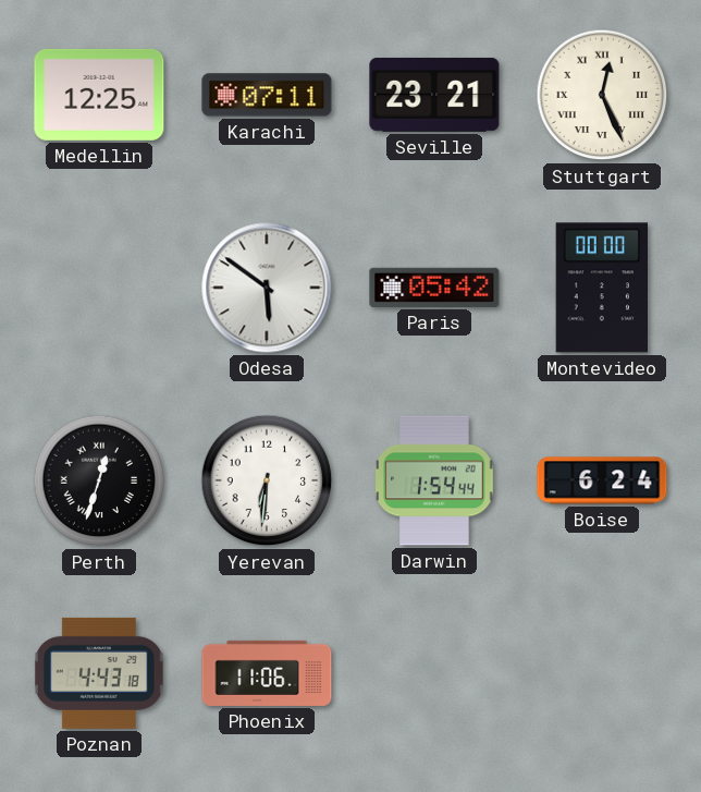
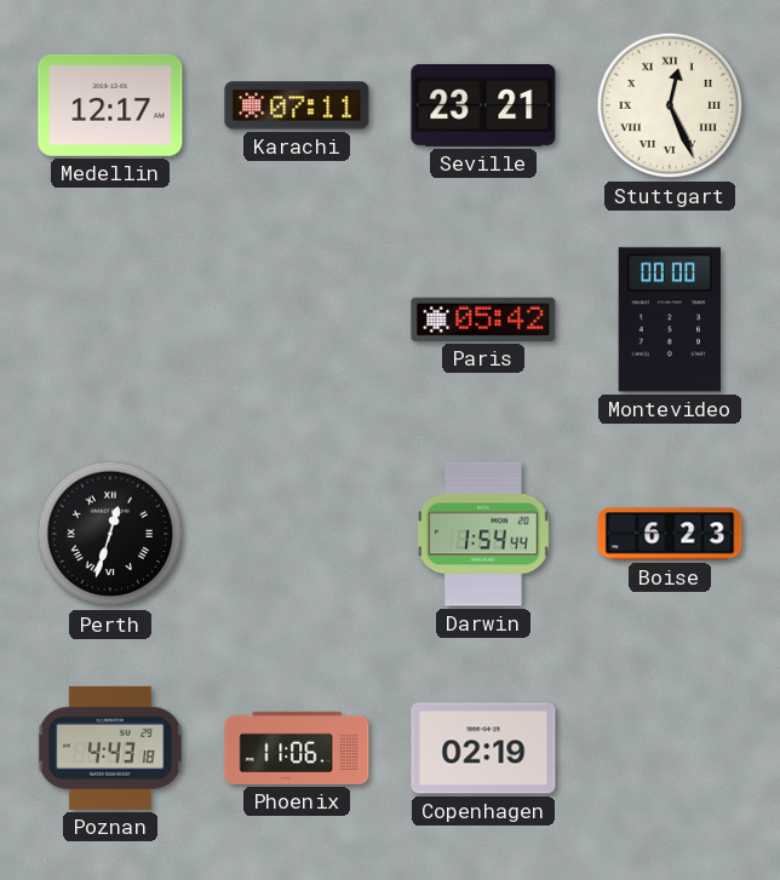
Medellin: 12:25 -> 12:17 (110, 105)
Odesa: 5:51 -> none (267, 288)
Yerevan: 6:31 -> none (267, 480)
Boise: 6:24 -> 6:23 (670, 534)
Copenhagen: none -> 02:19 (483, 748)
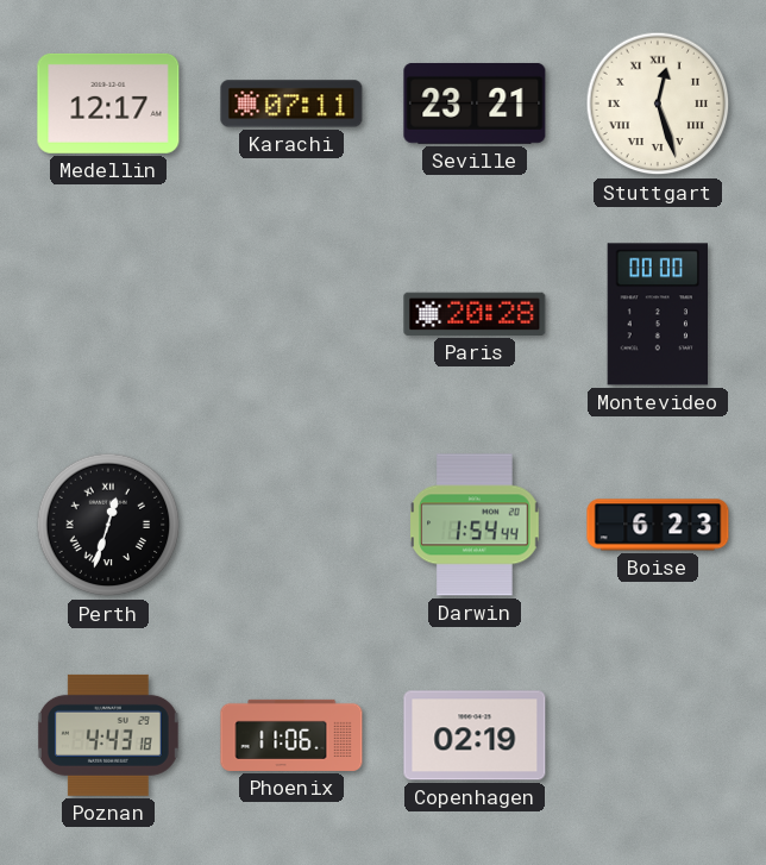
Stuttgart: 12:26 -> 12:27 (658, 104)
Paris: 05:42 -> 20:28 (475, 314)
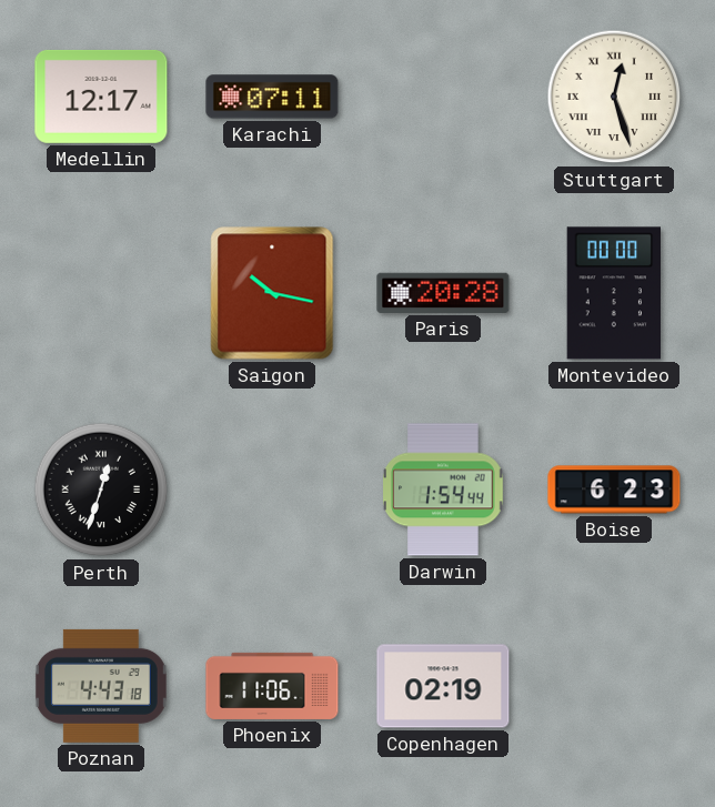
Seville: 23:21 -> none (475, 104)
Saigon: none -> 10:17 (272, 293)
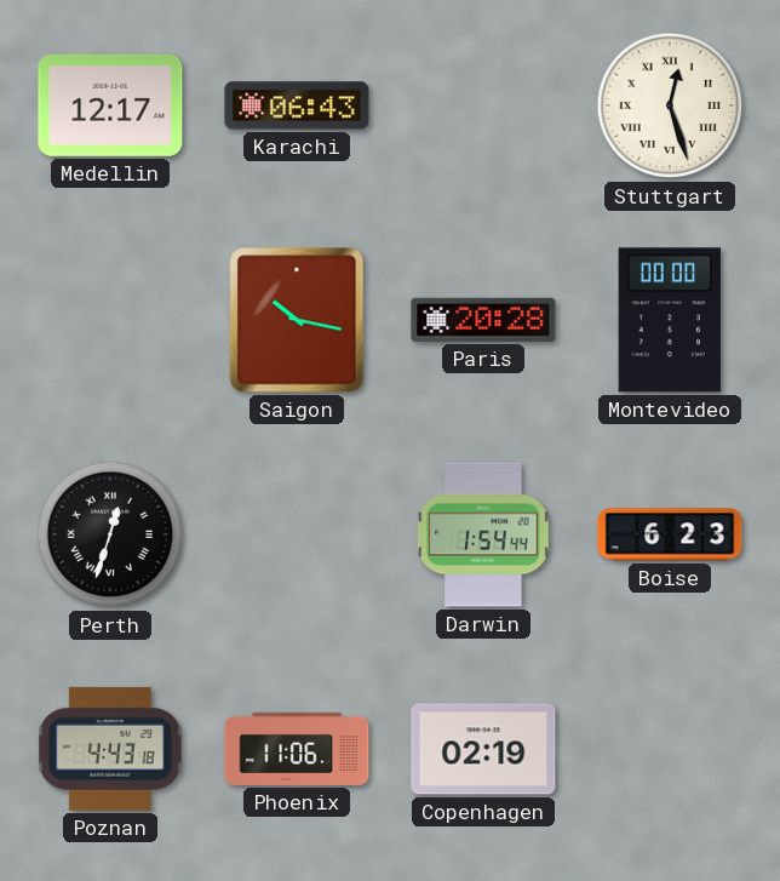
Karachi: 07:11 -> 06:43 (297, 105)
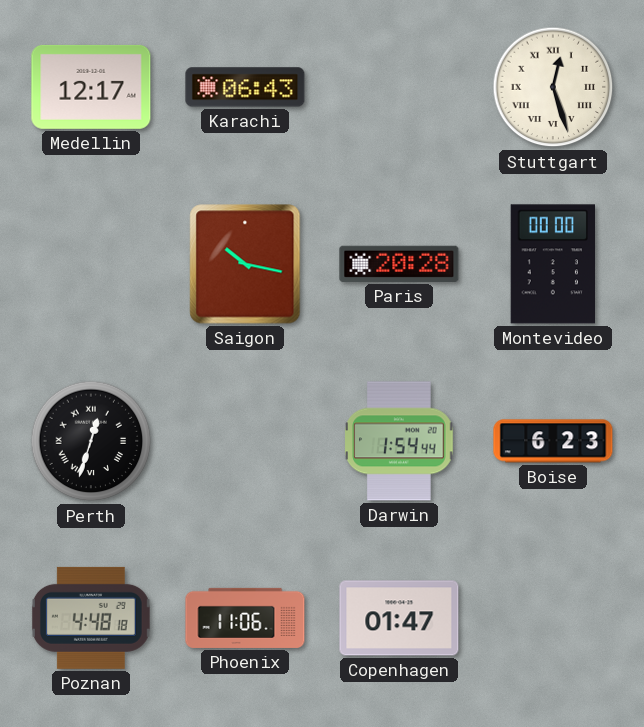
Poznan: 4:43 -> 4:48 (91, 618)
Copenhagen: 02:19 -> 01:47 (399, 618)
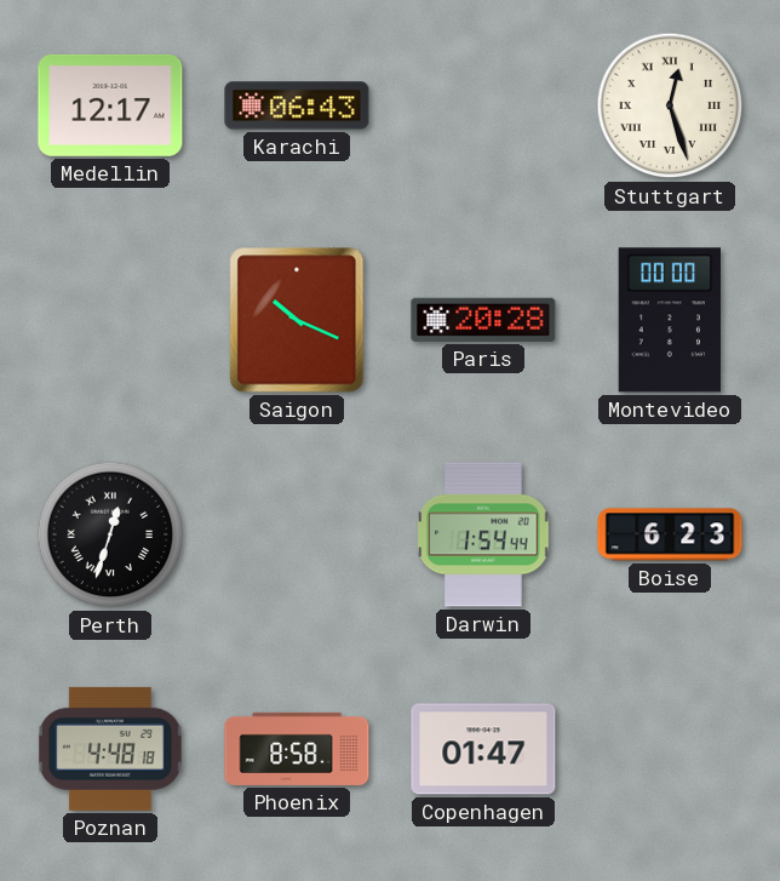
Saigon: 10:17 -> 10:19 (297, 320)
Phoenix: 11:06 -> 8:58 (297, 749)
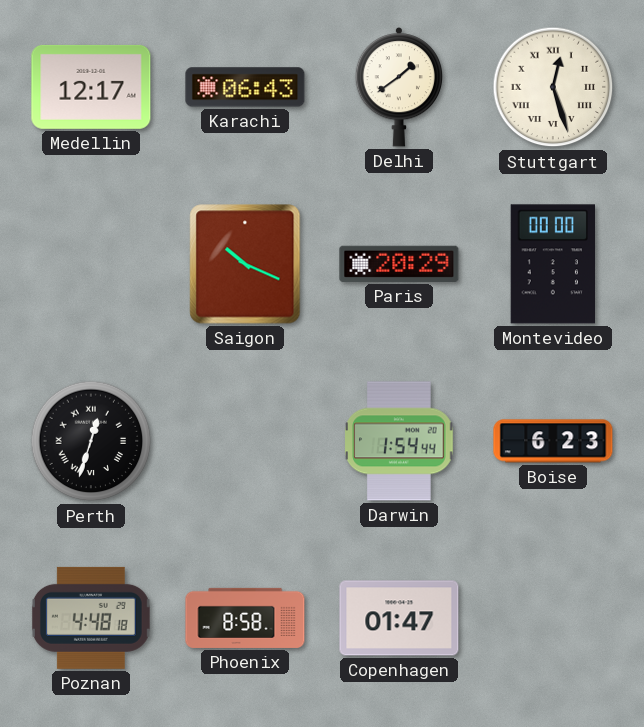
Delhi: none -> 1:39 (399, 87)
Paris: 20:28 -> 20:29 (399, 264)
